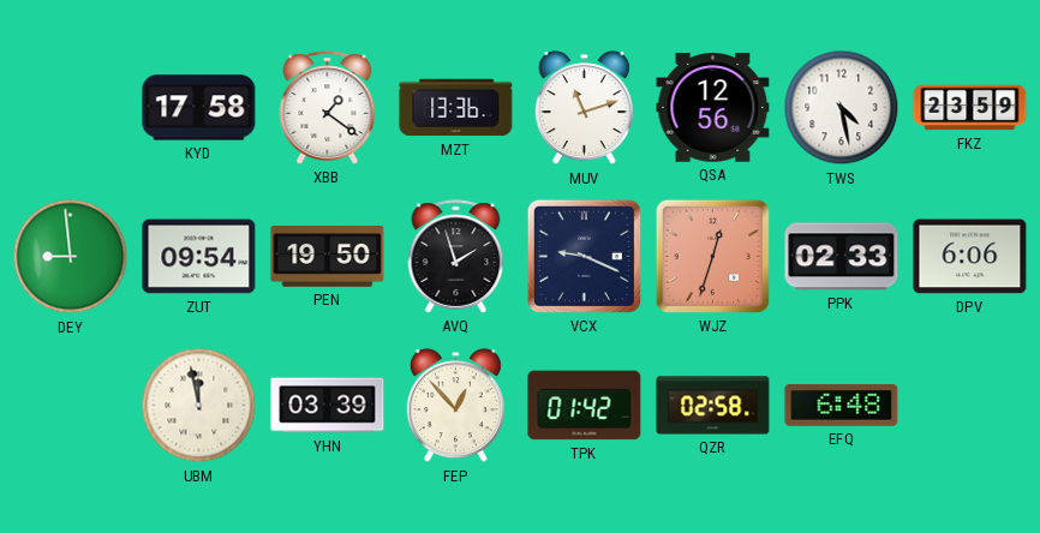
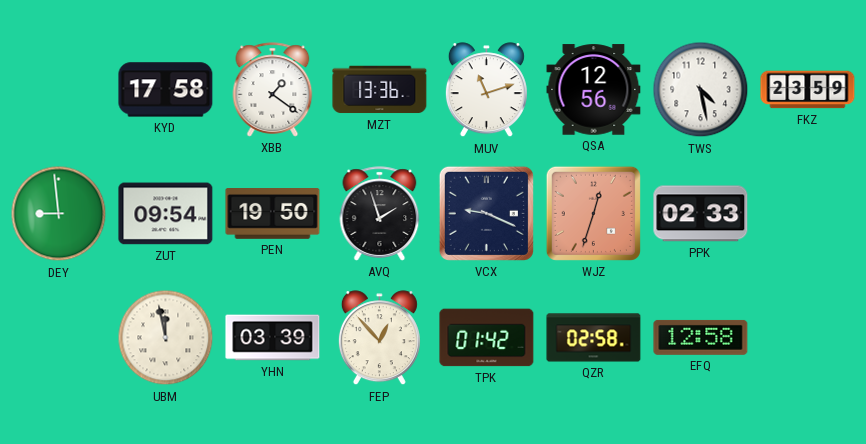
DPV: 6:06 -> none (970, 257)
EFQ: 6:48 -> 12:58 (701, 337)
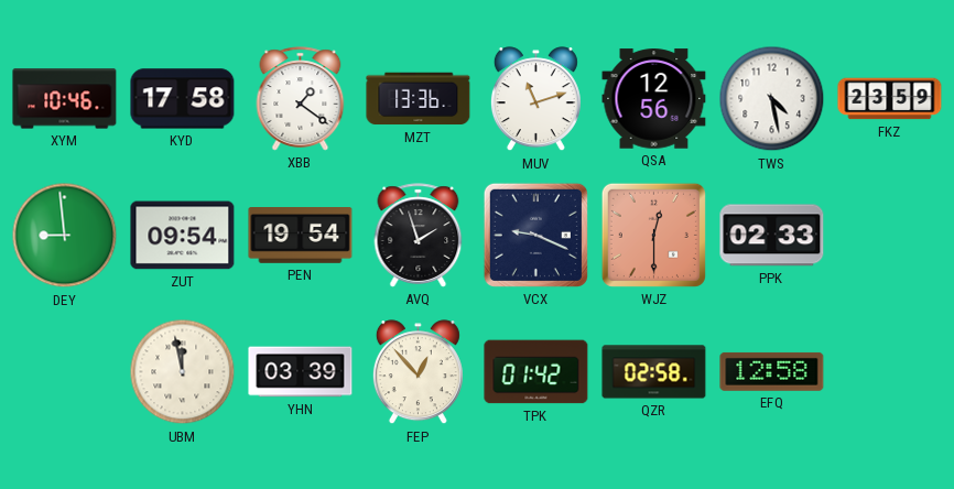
XYM: none -> 10:46 (65, 99)
PEN: 19:50 -> 19:54 (301, 236)
WJZ: 12:33 -> 12:30 (653, 235)
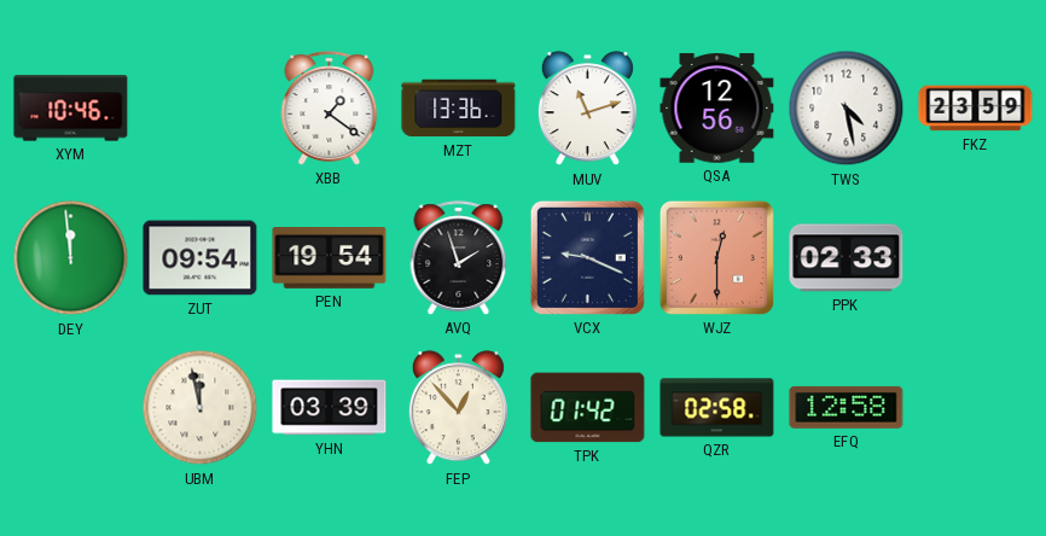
KYD: 17:58 -> none (183, 99)
DEY: 8:59 -> 11:59 (71, 258)
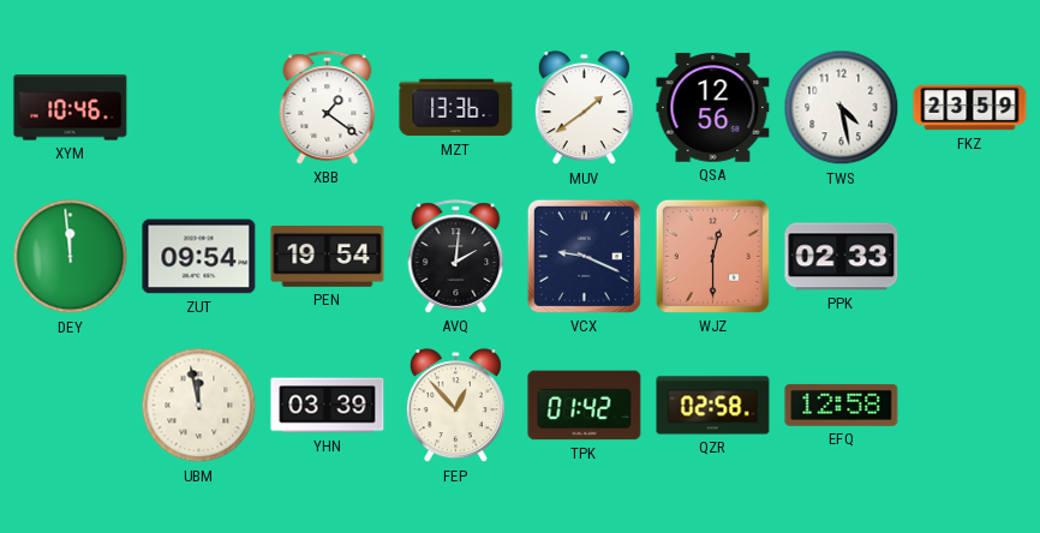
MUV: 11:12 -> 1:39 (584, 108)
AVQ: 1:57 -> 2:01 (456, 257)
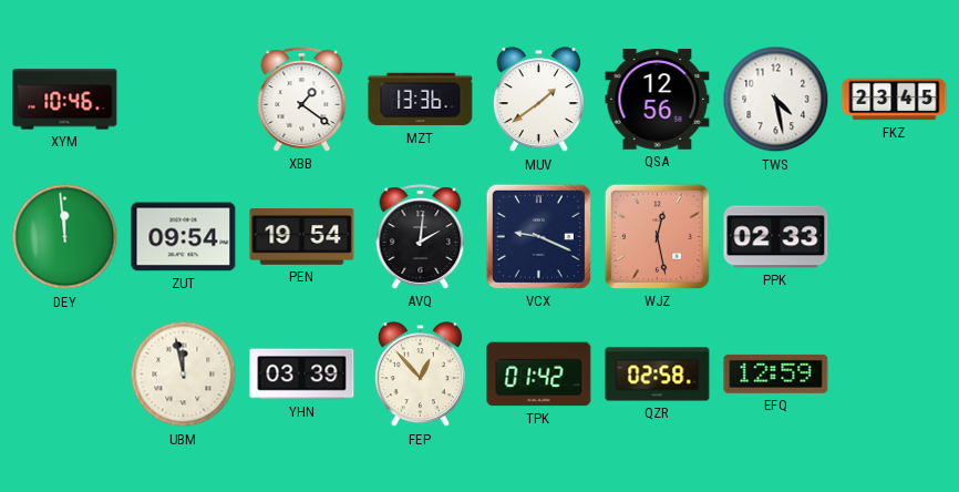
FKZ: 23:59 -> 23:45 (895, 100)
WJZ: 12:30 -> 12:28 (657, 236)
EFQ: 12:58 -> 12:59 (776, 373)
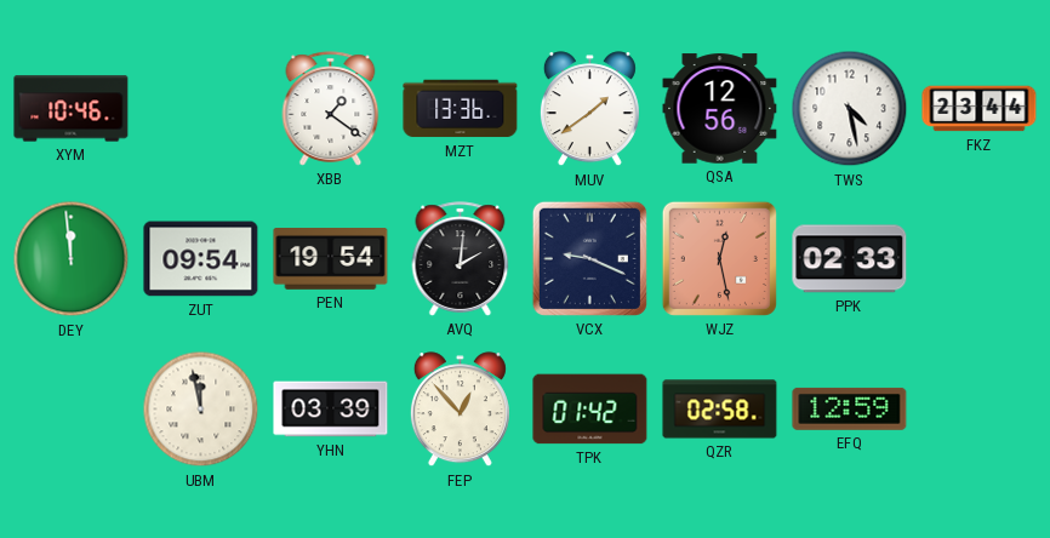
FKZ: 23:45 -> 23:44 (980, 109)
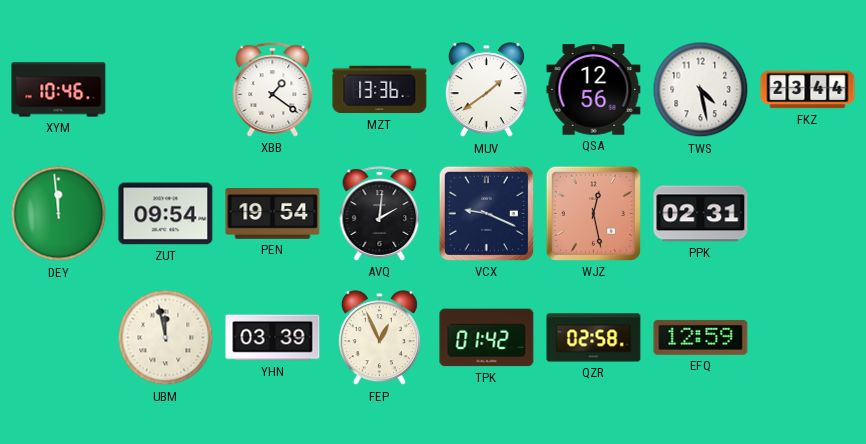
PPK: 02:33 -> 02:31 (701, 214)
FEP: 12:53 -> 12:56 (379, 338)
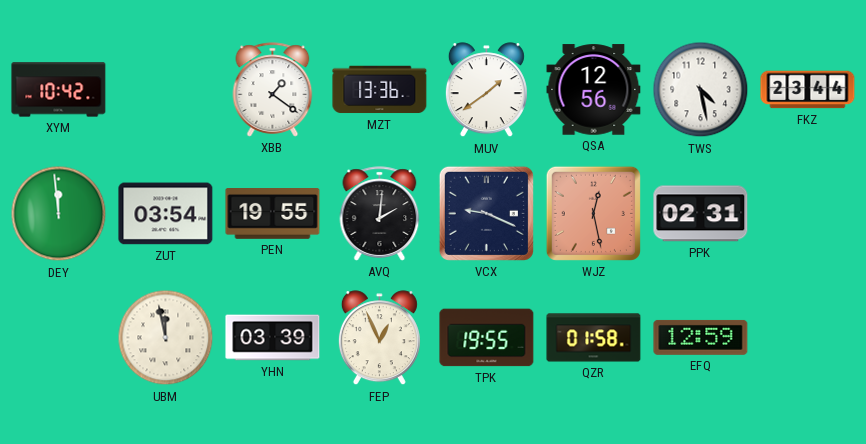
XYM: 10:46 -> 10:42 (59, 90)
ZUT: 09:54 -> 03:54 (166, 214)
PEN: 19:54 -> 19:55 (273, 214)
TPK: 01:42 -> 19:55 (487, 338)
QZR: 02:58 -> 01:58 (594, 338)
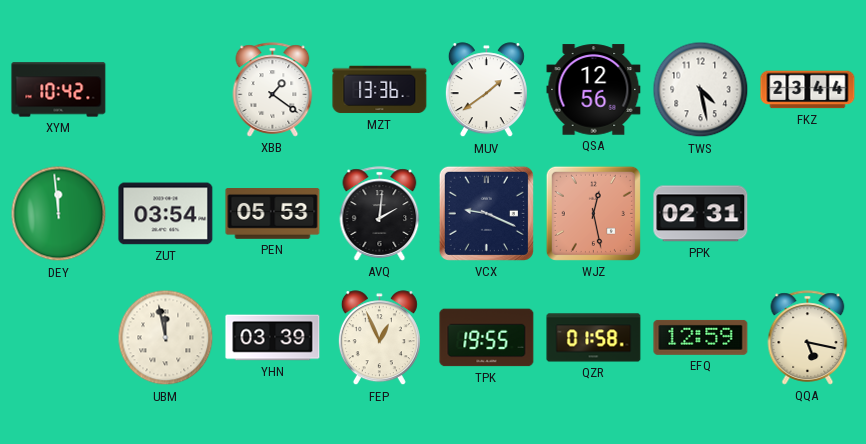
PEN: 19:55 -> 05:53 (273, 214)
QQA: none -> 5:17 (808, 338)
